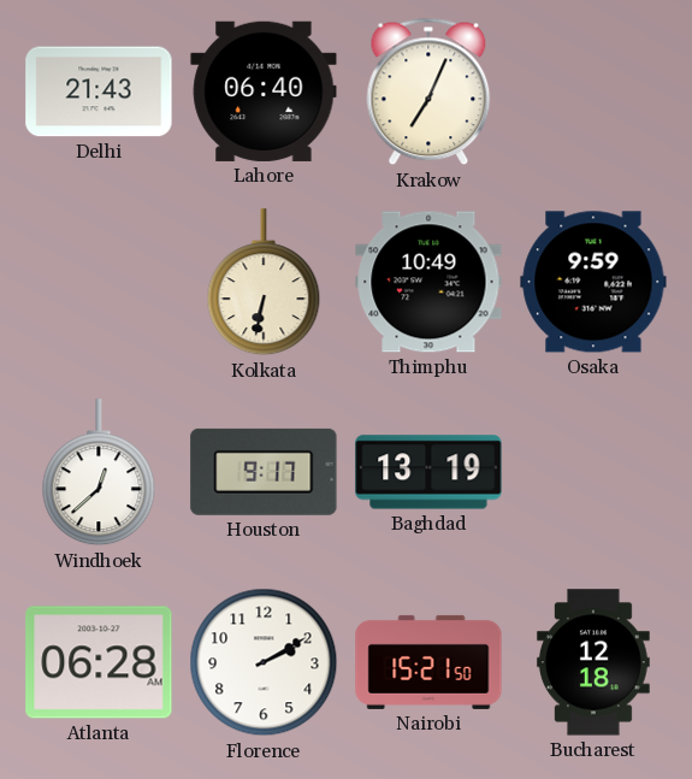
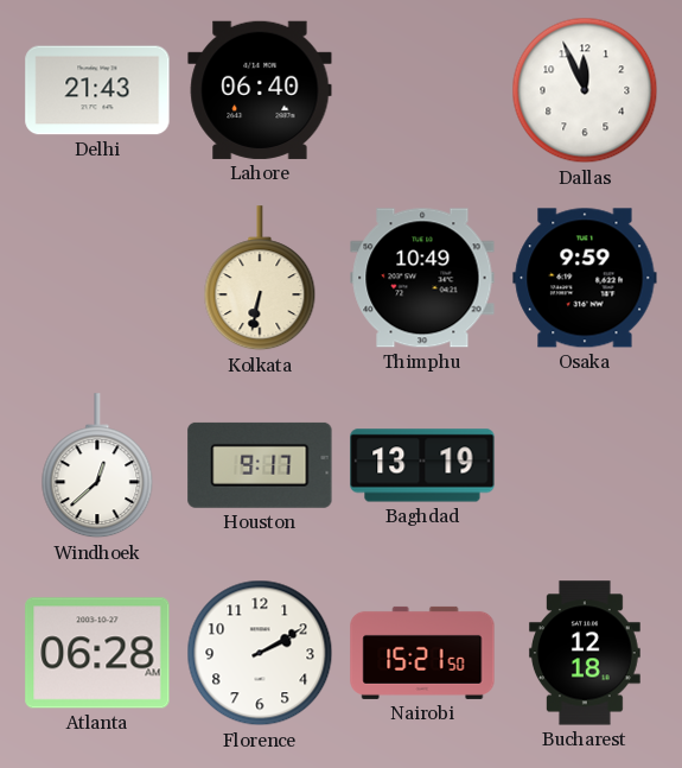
Krakow: 7:04 -> none (428, 92)
Dallas: none -> 11:56 (585, 90)
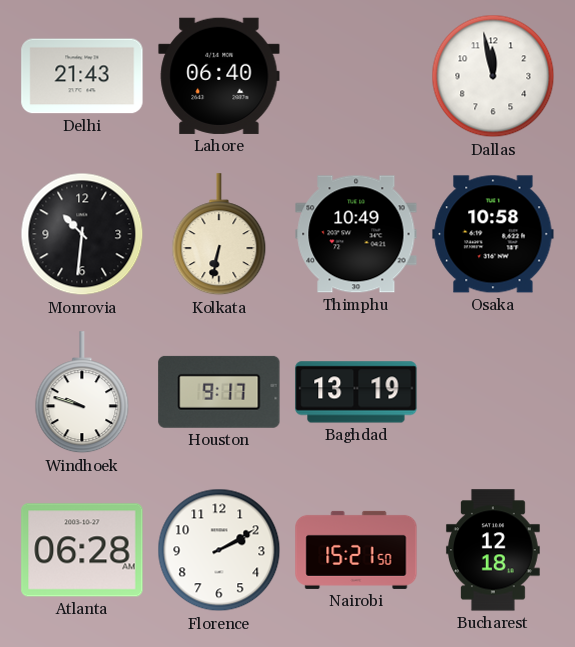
Dallas: 11:56 -> 11:58 (493, 76)
Monrovia: none -> 10:31 (82, 234)
Osaka: 9:59 -> 10:58 (493, 234)
Windhoek: 12:38 -> 9:48 (82, 393)
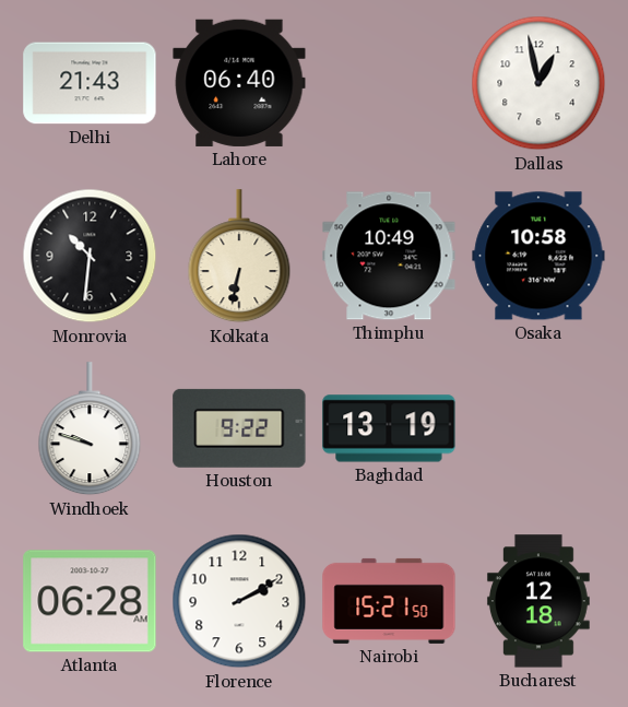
Dallas: 11:58 -> 12:58 (538, 83)
Houston: 9:17 -> 9:22 (239, 428)
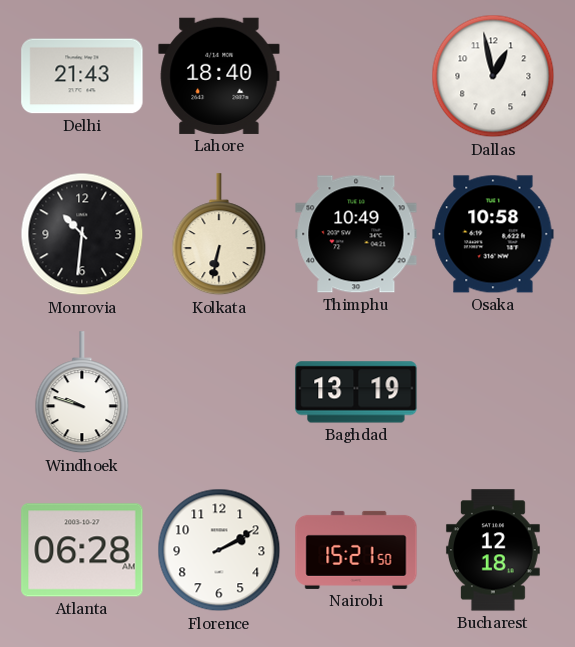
Lahore: 06:40 -> 18:40 (219, 76)
Houston: 9:22 -> none (239, 428)
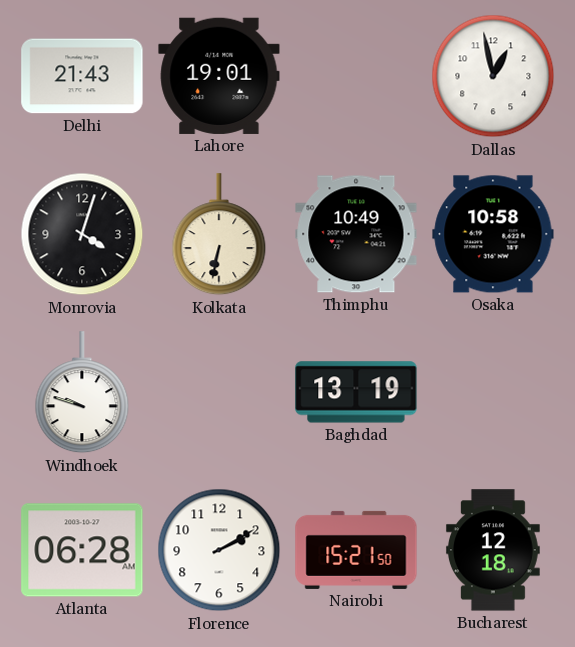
Lahore: 18:40 -> 19:01 (219, 76)
Monrovia: 10:31 -> 4:03 (82, 234)
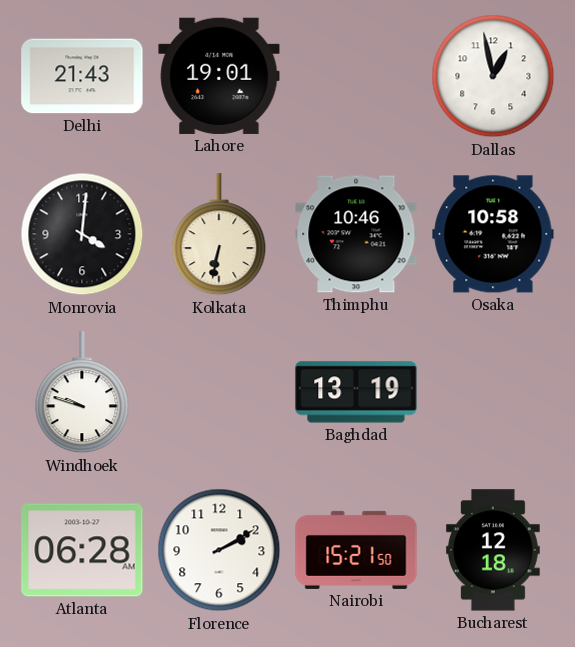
Monrovia: 4:03 -> 4:01 (82, 234)
Thimphu: 10:49 -> 10:46 (356, 234)
